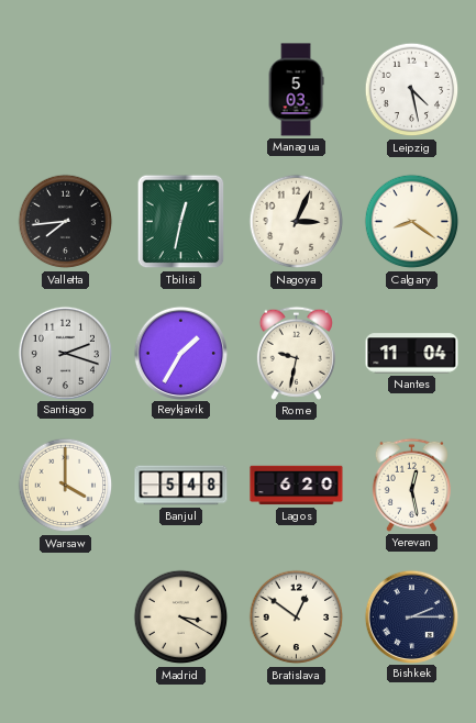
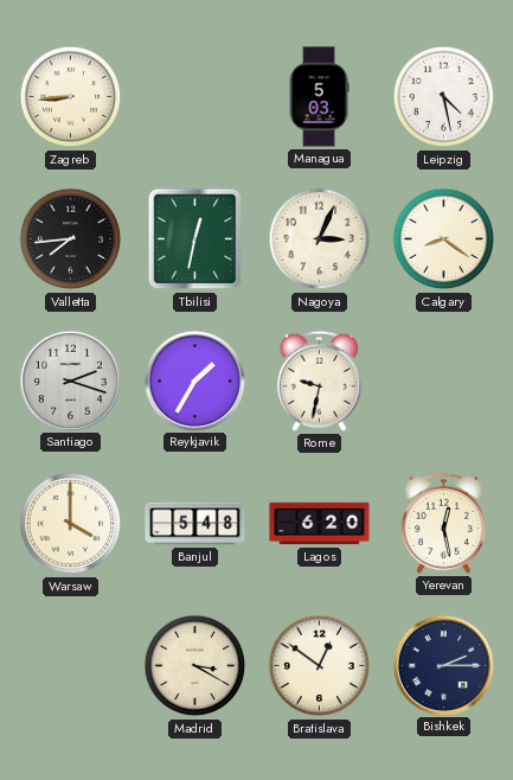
Zagreb: none -> 8:44 (71, 97)
Nantes: 11:04 -> none (412, 354)
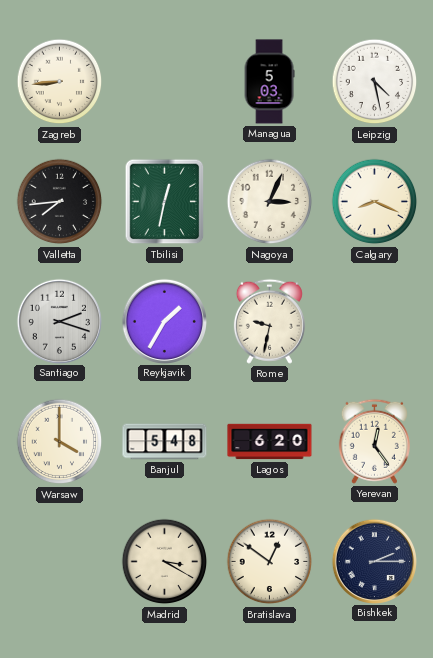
Calgary: 8:21 -> 8:19 (375, 202)
Yerevan: 12:28 -> 12:24 (374, 441)
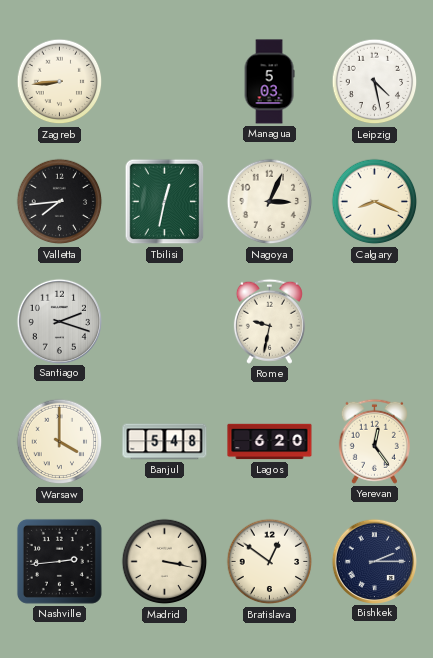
Reykjavik: 1:35 -> none (164, 321)
Nashville: none -> 2:44 (59, 561)
Madrid: 3:20 -> 3:17 (165, 562)
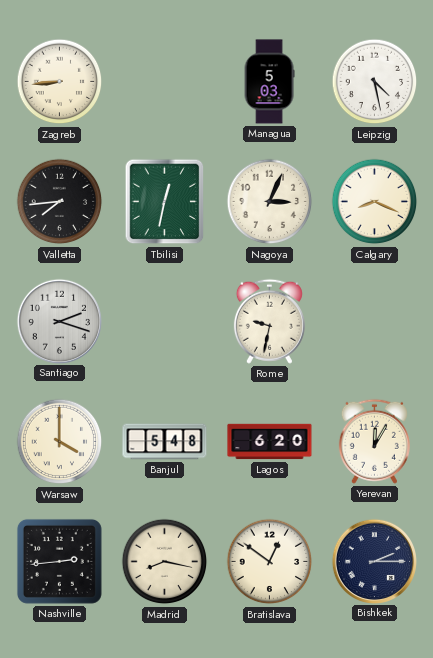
Yerevan: 12:24 -> 12:05 (374, 441)
Madrid: 3:17 -> 8:17 (165, 562)
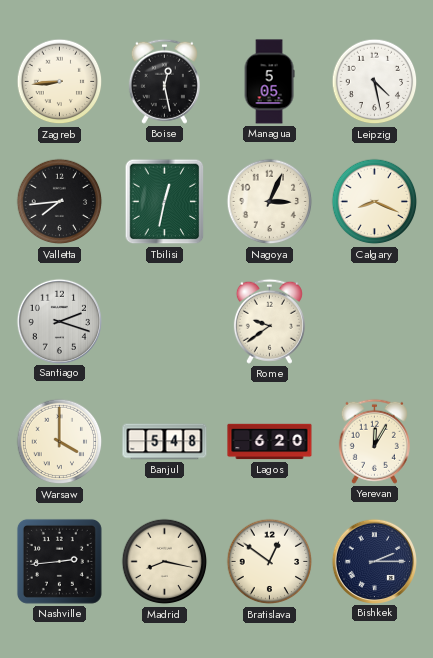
Boise: none -> 12:28 (164, 81)
Managua: 5:03 -> 5:05 (269, 82)
Rome: 9:32 -> 9:39 (269, 321)
